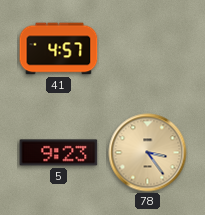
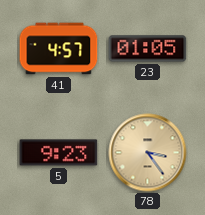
23: none -> 01:05 (148, 49)
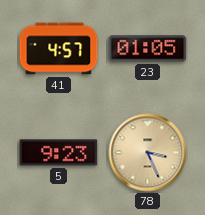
78: 3:24 -> 3:26 (148, 153)
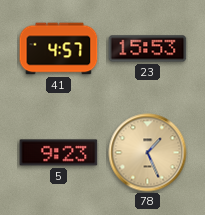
23: 01:05 -> 15:53 (148, 49)
78: 3:26 -> 1:26 (148, 153)
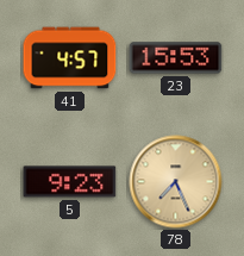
78: 1:26 -> 7:26 (176, 182)
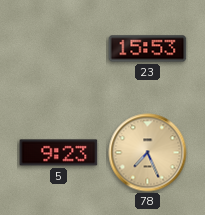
41: 4:57 -> none (70, 58)
